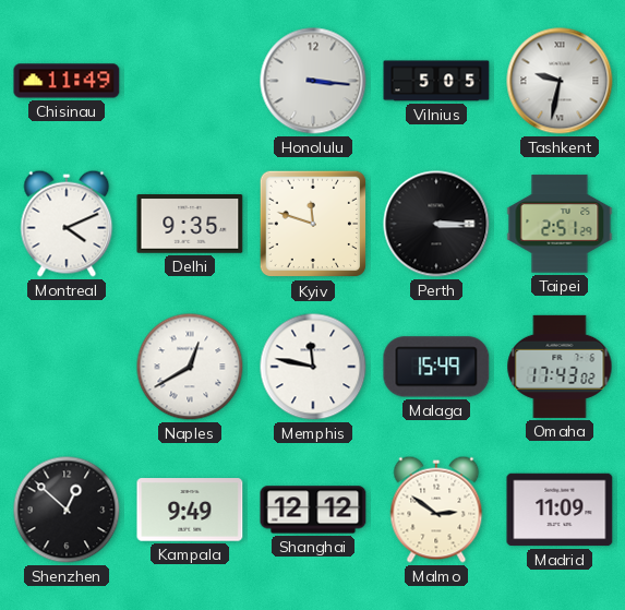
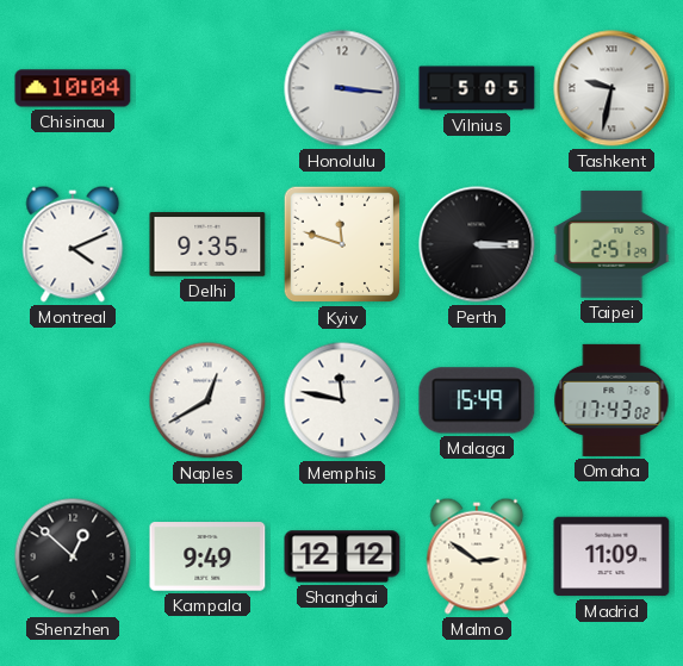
Chisinau: 11:49 -> 10:04 (73, 88)
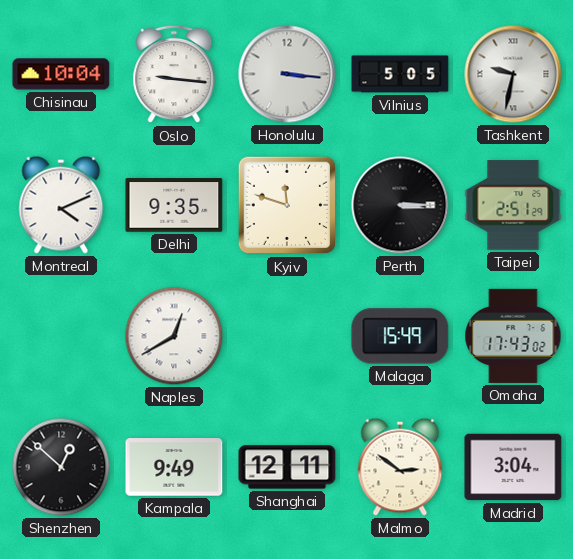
Oslo: none -> 9:16 (174, 74)
Memphis: 11:47 -> none (342, 400)
Shanghai: 12:12 -> 12:11 (287, 467)
Madrid: 11:09 -> 3:04 (513, 467)
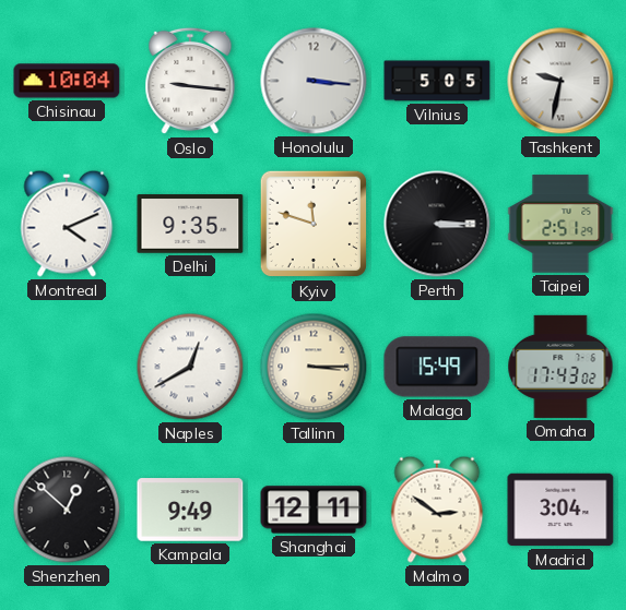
Tallinn: none -> 3:15 (314, 367)
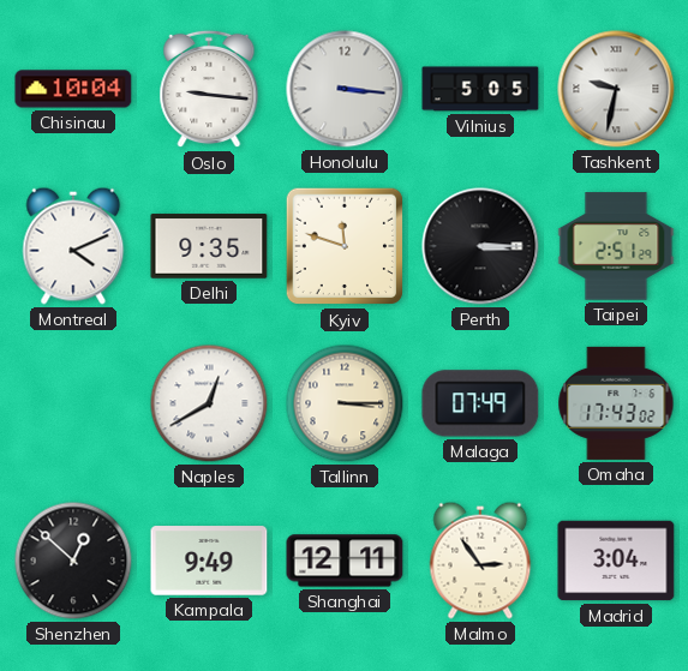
Malaga: 15:49 -> 07:49 (480, 403)
Malmo: 2:51 -> 2:54 (480, 561)
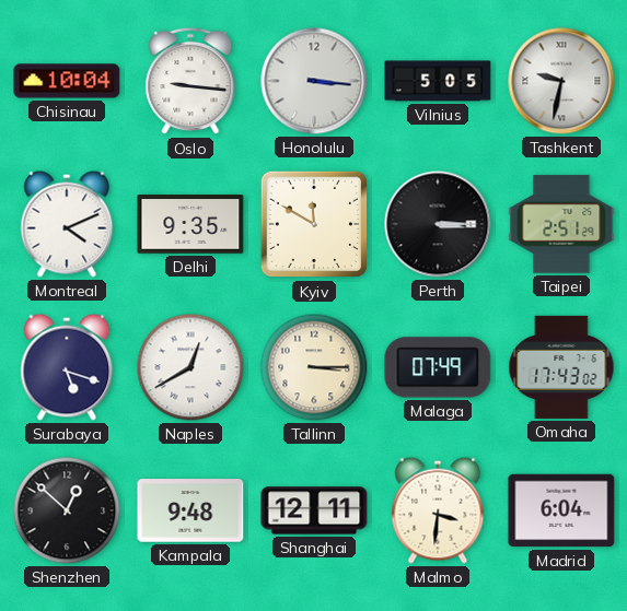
Kyiv: 11:48 -> 11:50 (314, 224)
Surabaya: none -> 5:18 (67, 367)
Kampala: 9:49 -> 9:48 (190, 510)
Malmo: 2:54 -> 3:31 (438, 510)
Madrid: 3:04 -> 6:04 (561, 510)
